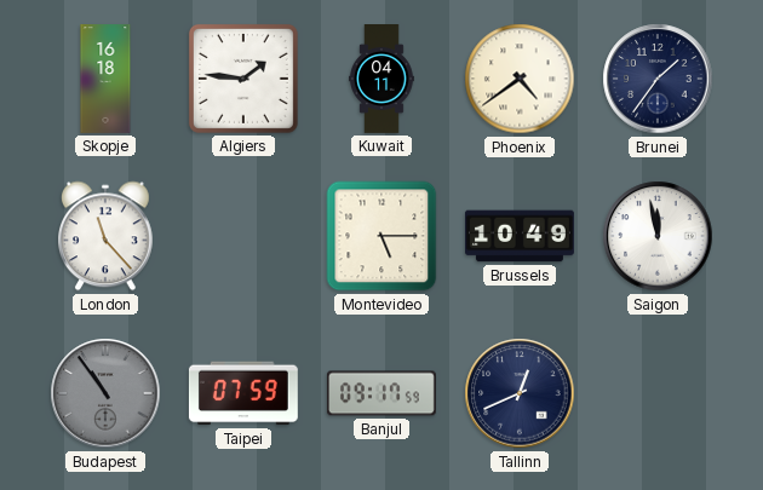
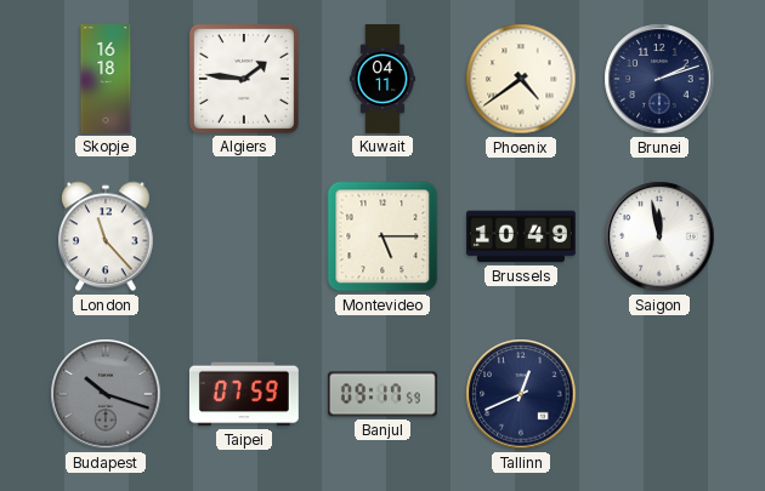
Brunei: 1:36 -> 2:12 (659, 79)
Budapest: 10:54 -> 10:18 (106, 394)
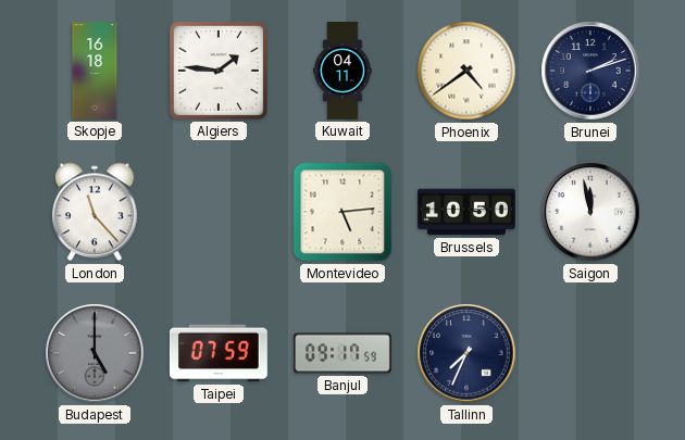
Montevideo: 5:15 -> 5:14 (342, 212)
Brussels: 10:49 -> 10:50 (466, 212)
Budapest: 10:18 -> 5:00 (95, 353)
Tallinn: 12:41 -> 7:34 (466, 353)
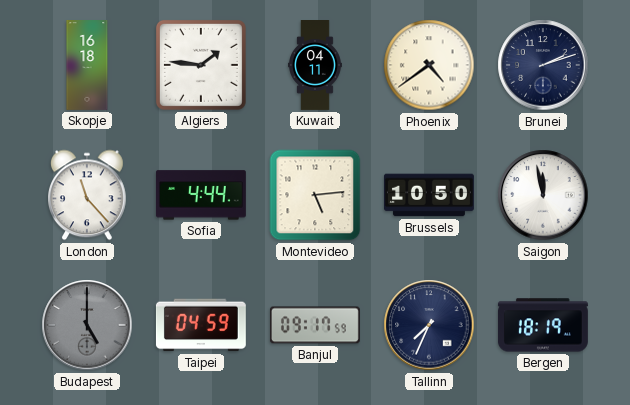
Sofia: none -> 4:44 (201, 195)
Taipei: 07:59 -> 04:59 (201, 325)
Bergen: none -> 18:19 (543, 325)
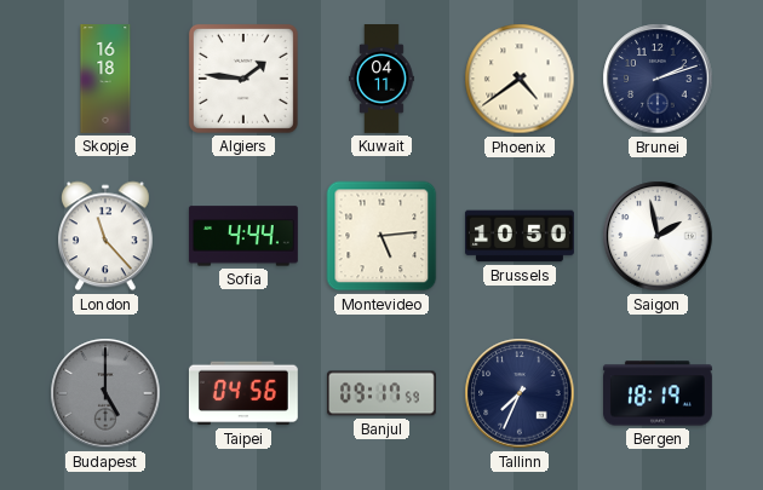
Saigon: 11:58 -> 1:58 (658, 236)
Taipei: 04:59 -> 04:56 (243, 393)
